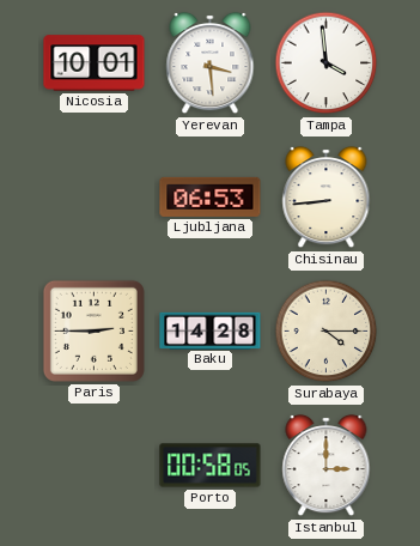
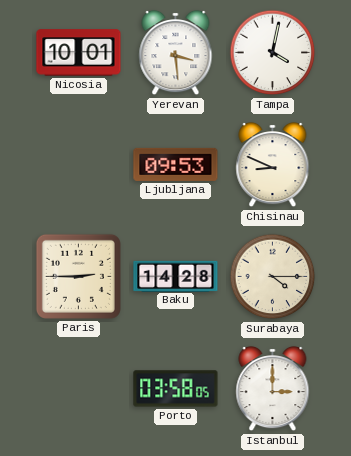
Tampa: 3:59 -> 4:02 (273, 53)
Ljubljana: 06:53 -> 09:53 (176, 164)
Chisinau: 8:44 -> 8:49 (273, 165)
Porto: 00:58 -> 03:58 (176, 389)
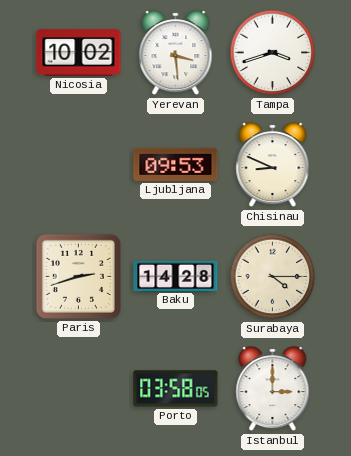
Nicosia: 10:01 -> 10:02 (79, 53)
Tampa: 4:02 -> 3:42 (273, 53)
Paris: 2:45 -> 2:42 (78, 276)
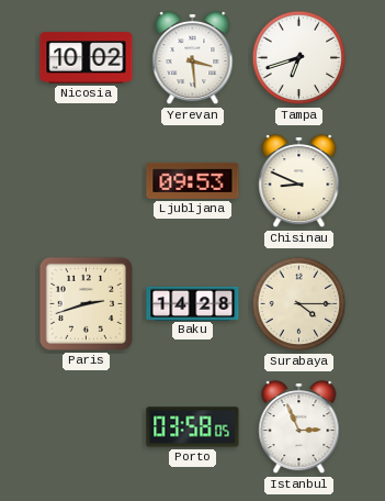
Tampa: 3:42 -> 6:42 (299, 58)
Istanbul: 3:00 -> 2:56 (299, 427)
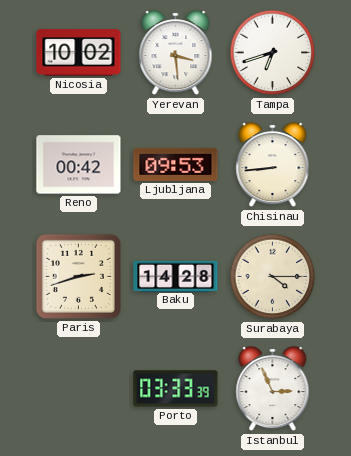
Reno: none -> 00:42 (79, 165)
Chisinau: 8:49 -> 8:44 (273, 165)
Porto: 03:58 -> 03:33 (176, 389)
